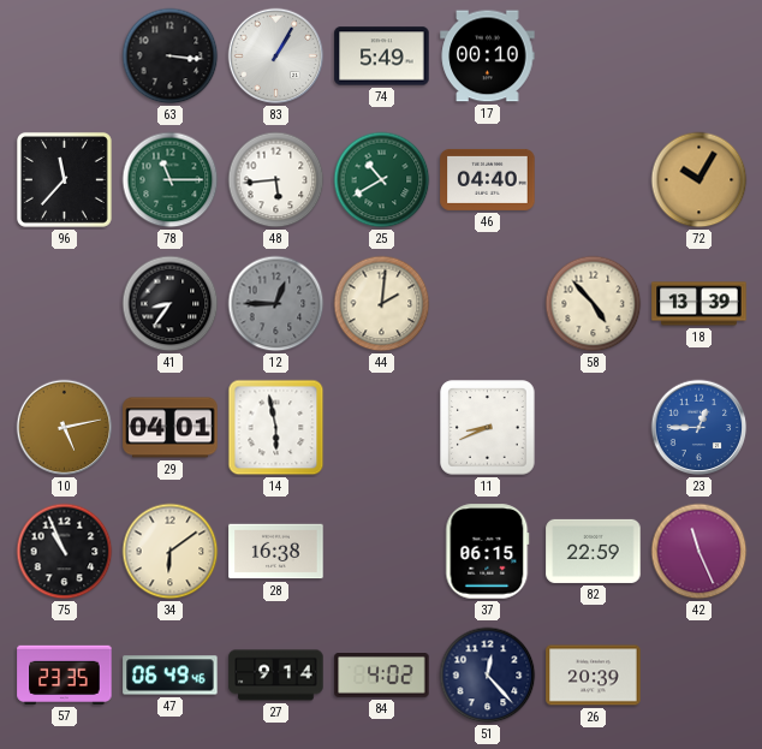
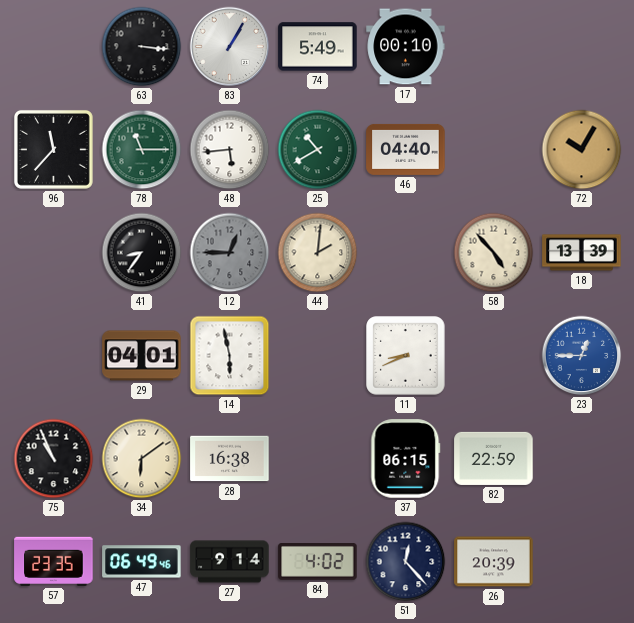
10: 5:13 -> none (65, 428)
42: 11:26 -> none (700, 552)
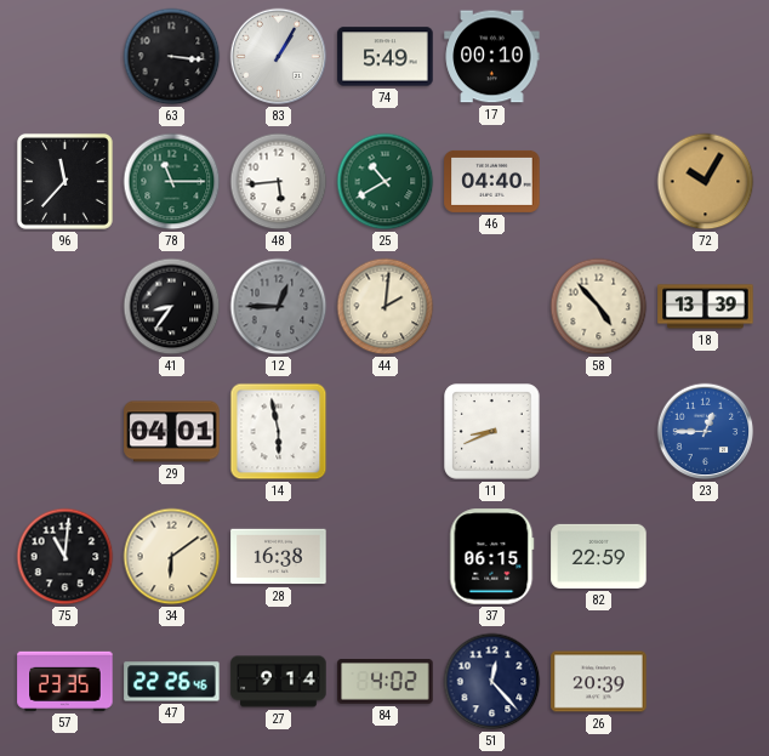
75: 10:56 -> 11:01 (65, 557)
47: 06:49 -> 22:26 (172, 682)
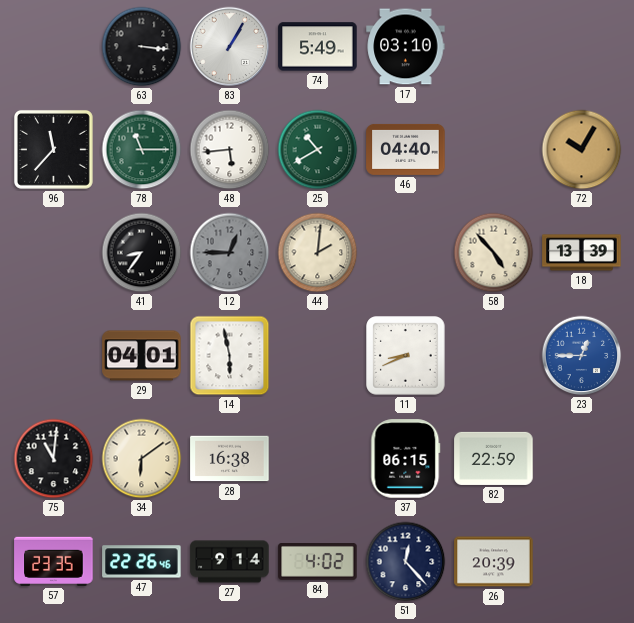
17: 00:10 -> 03:10 (406, 47)
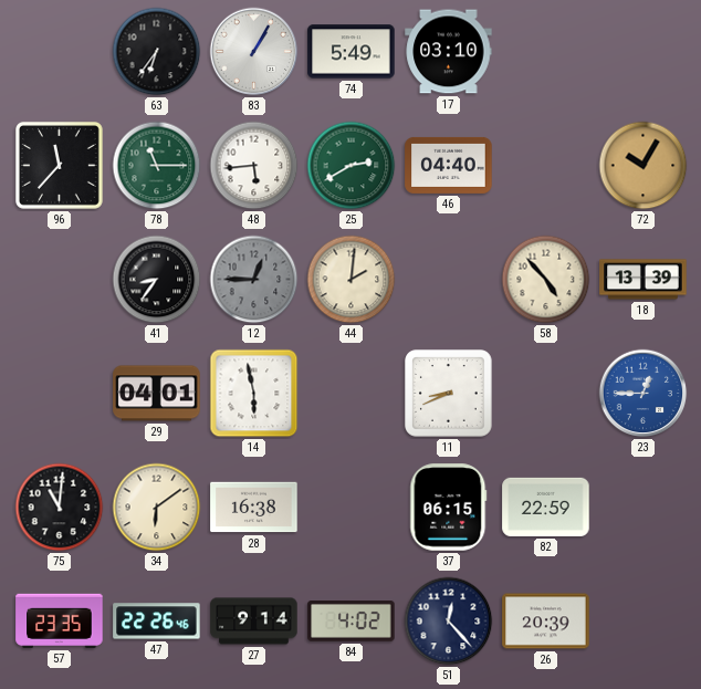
63: 3:16 -> 6:36 (157, 52)
25: 10:40 -> 2:40 (352, 166)
